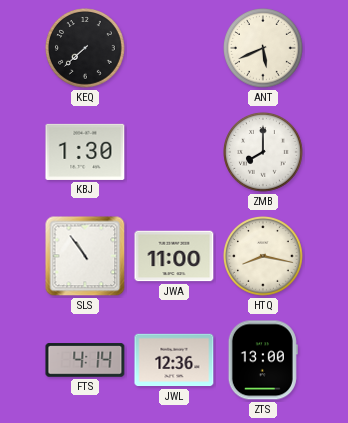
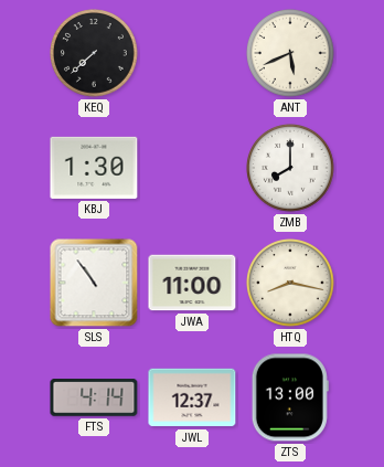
JWL: 12:36 -> 12:37 (192, 397)
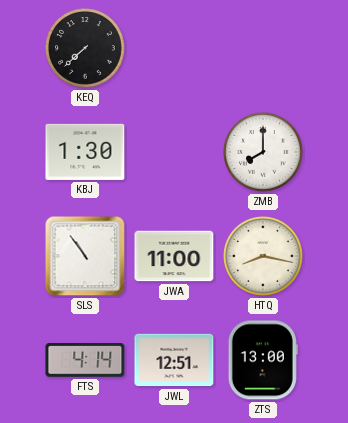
ANT: 5:41 -> none (291, 54)
JWL: 12:37 -> 12:51 (174, 360)
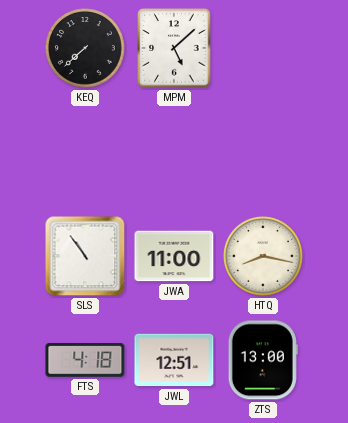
MPM: none -> 5:08 (174, 48)
KBJ: 1:30 -> none (85, 152)
ZMB: 8:00 -> none (264, 153)
FTS: 4:14 -> 4:18 (85, 360)
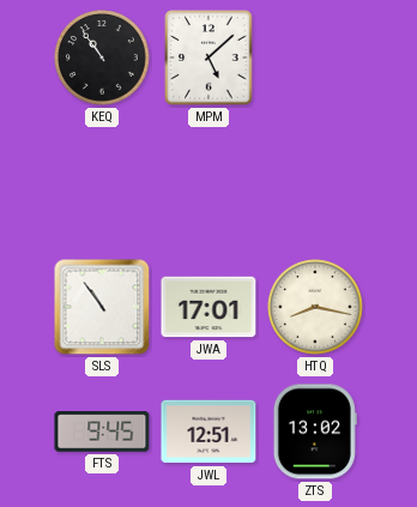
KEQ: 7:38 -> 10:54 (103, 59)
JWA: 11:00 -> 17:01 (208, 307)
FTS: 4:18 -> 9:45 (102, 431)
ZTS: 13:00 -> 13:02 (315, 431)
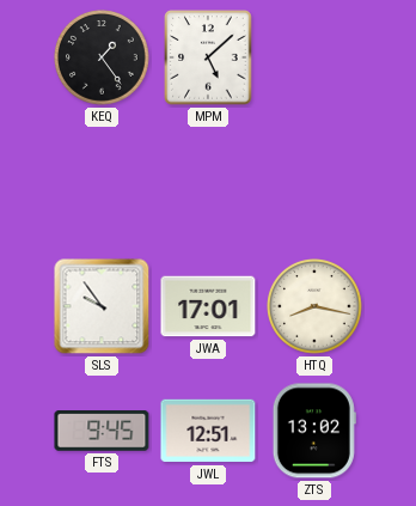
KEQ: 10:54 -> 1:24 (103, 59)
SLS: 10:54 -> 9:54 (102, 306)
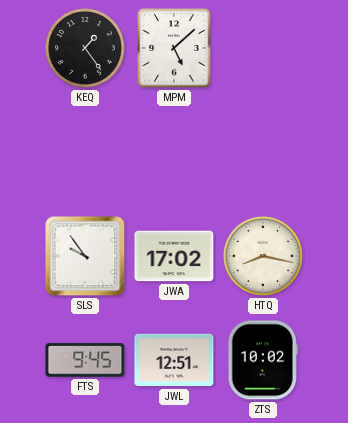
JWA: 17:01 -> 17:02 (174, 256)
ZTS: 13:02 -> 10:02 (263, 360)
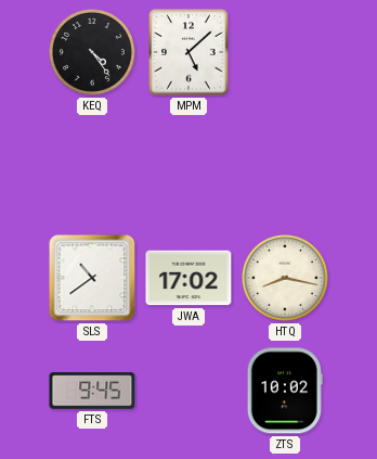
KEQ: 1:24 -> 4:24 (93, 53)
SLS: 9:54 -> 10:39 (92, 278)
JWL: 12:51 -> none (174, 360)
